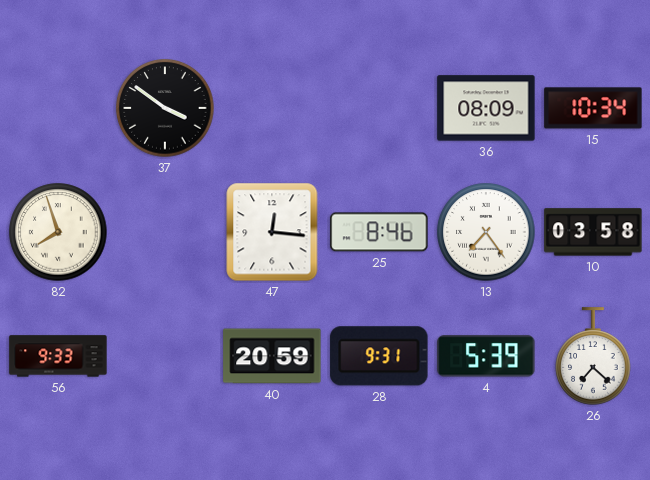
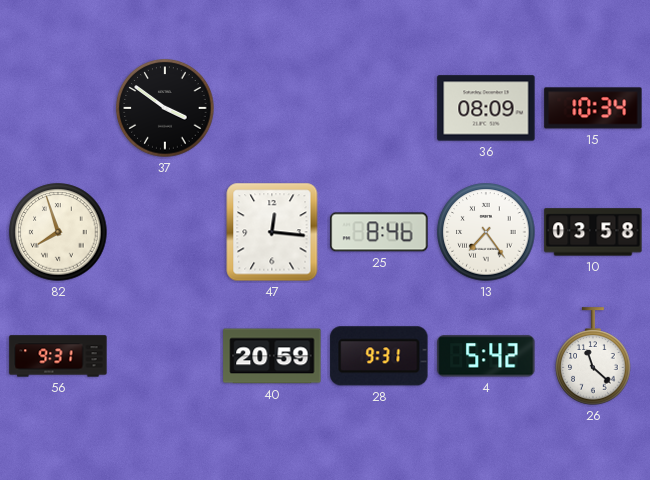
56: 9:33 -> 9:31 (58, 356)
4: 5:39 -> 5:42 (486, 356)
26: 7:22 -> 11:22 (593, 356)
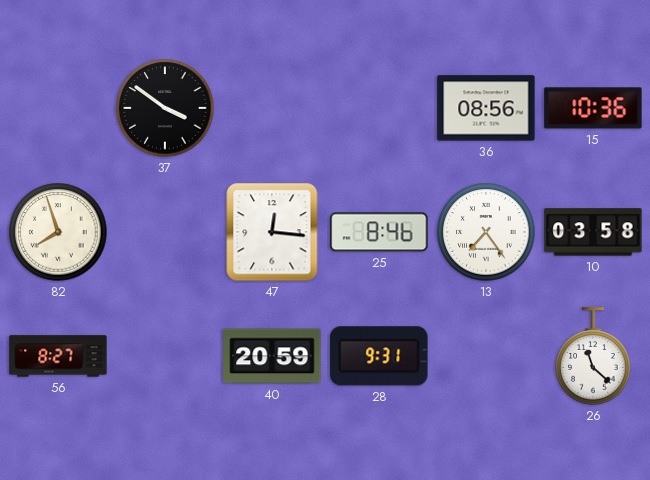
36: 08:09 -> 08:56 (486, 108)
15: 10:34 -> 10:36 (593, 108)
56: 9:31 -> 8:27 (58, 356)
4: 5:42 -> none (486, 356)
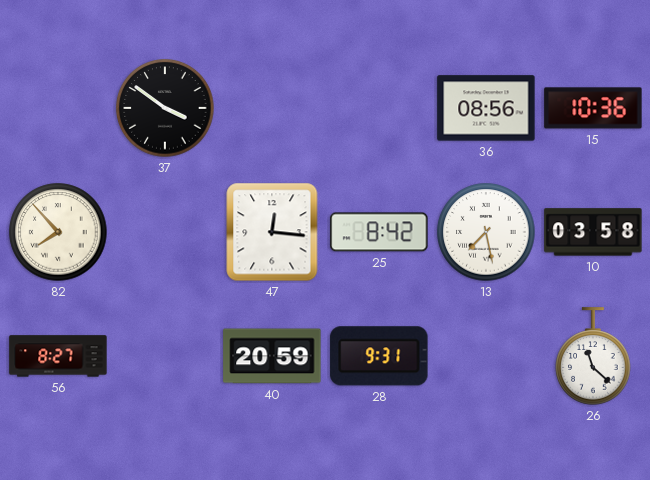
82: 7:57 -> 7:53 (58, 232)
25: 8:46 -> 8:42 (379, 232)
13: 7:24 -> 7:28 (486, 232)
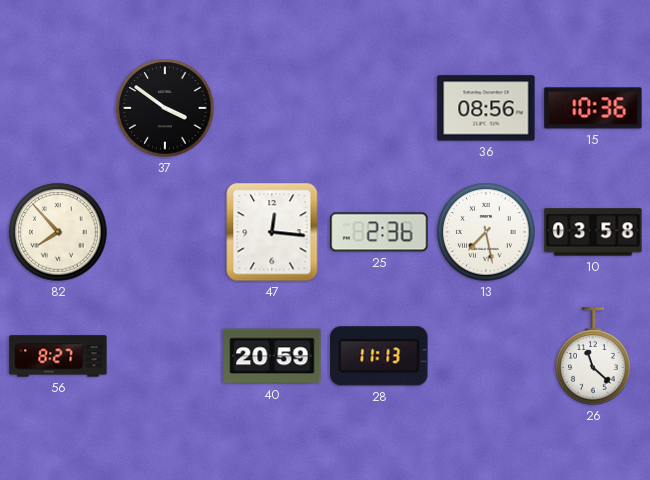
25: 8:42 -> 2:36 (379, 232)
28: 9:31 -> 11:13 (379, 356)
